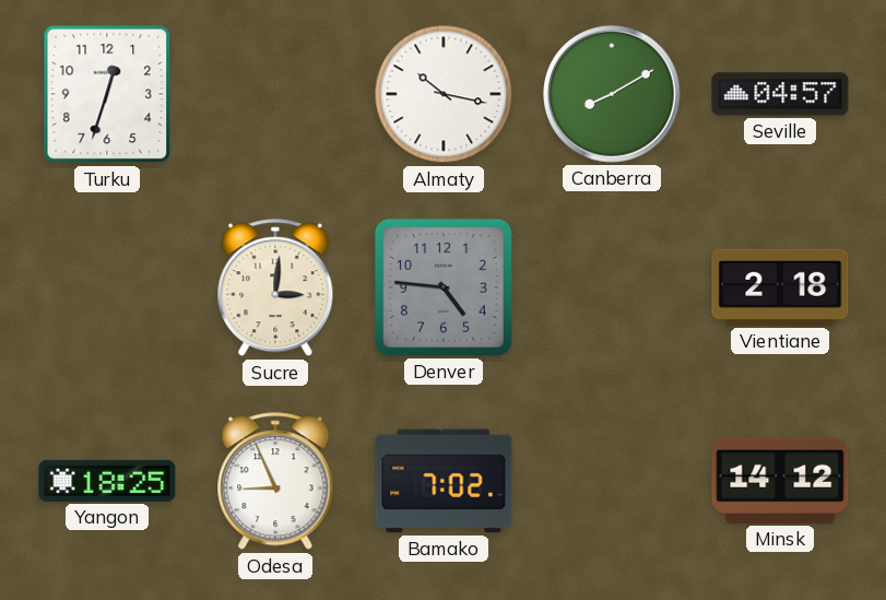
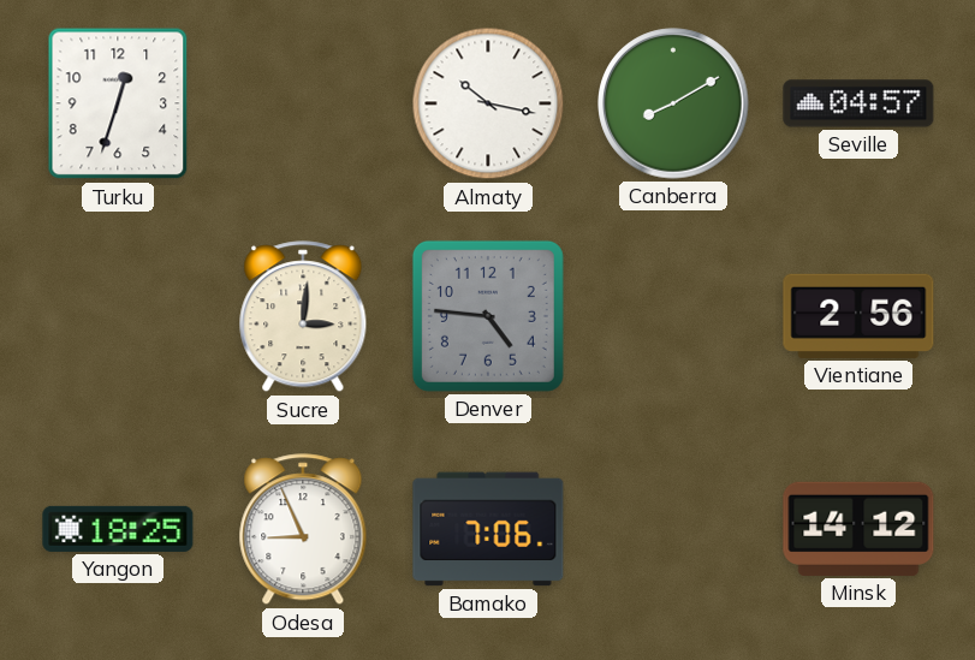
Vientiane: 2:18 -> 2:56 (858, 316)
Bamako: 7:02 -> 7:06 (488, 529)
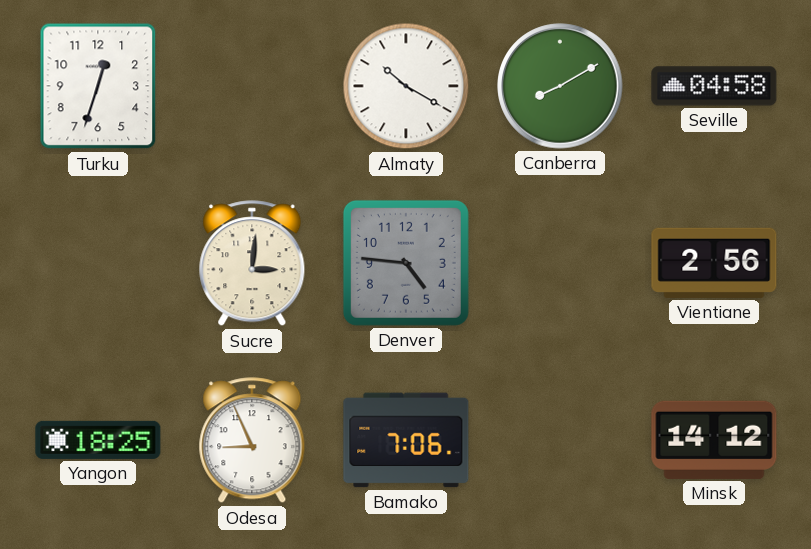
Almaty: 10:17 -> 10:20 (406, 86)
Seville: 04:57 -> 04:58 (714, 86)
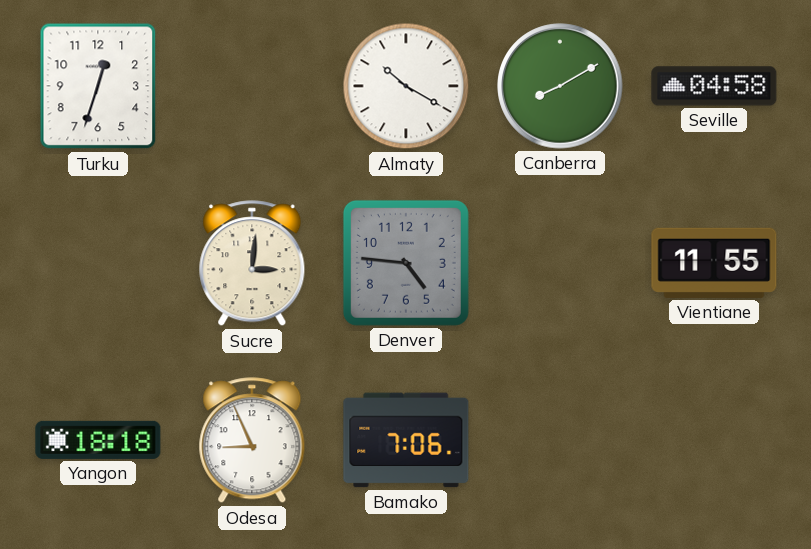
Vientiane: 2:56 -> 11:55 (714, 263)
Yangon: 18:25 -> 18:18 (98, 440)
Minsk: 14:12 -> none (714, 440)
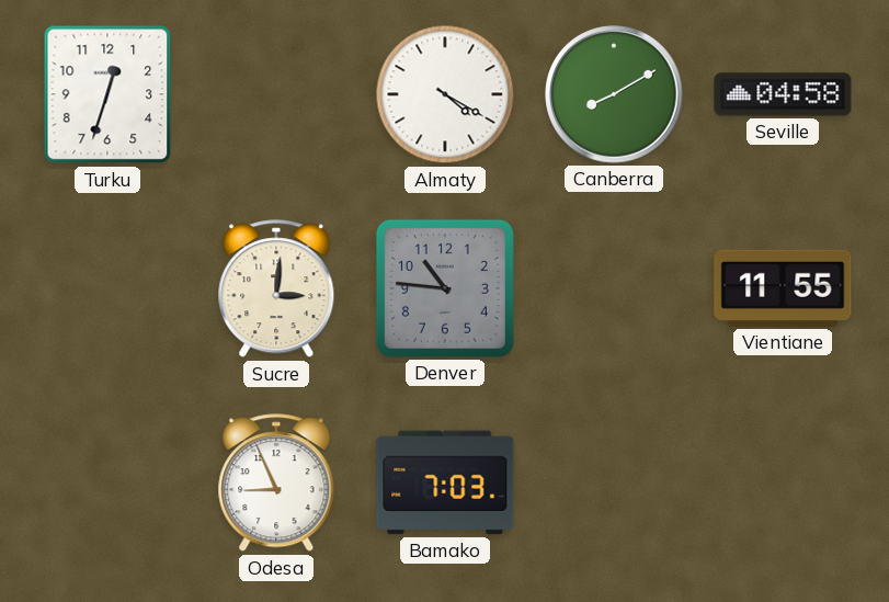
Almaty: 10:20 -> 4:20 (445, 94)
Denver: 4:46 -> 10:46 (445, 288)
Yangon: 18:18 -> none (98, 440)
Bamako: 7:06 -> 7:03 (445, 482)
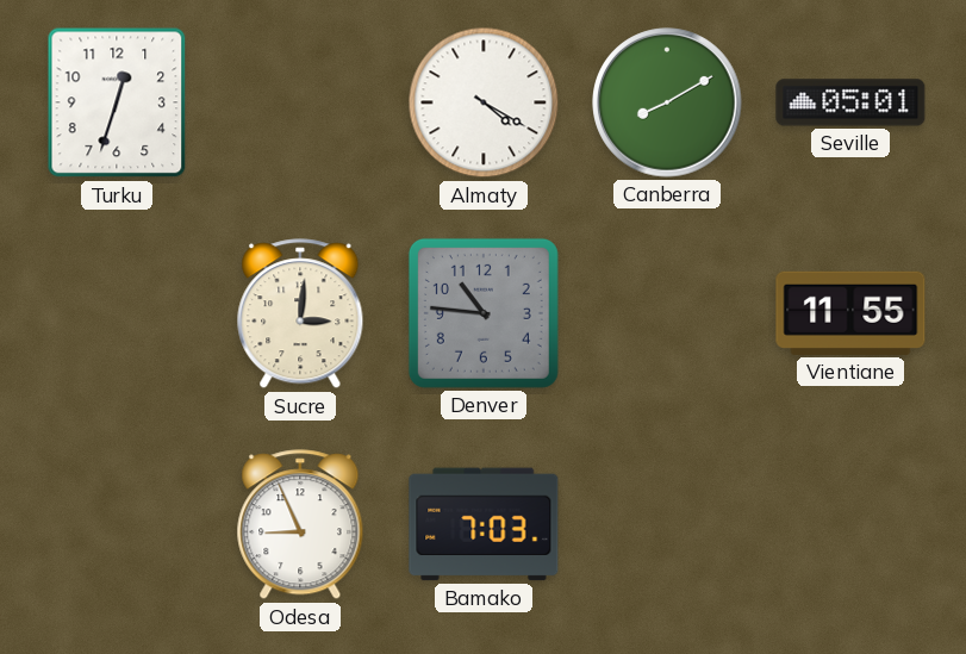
Seville: 04:58 -> 05:01 (850, 102)
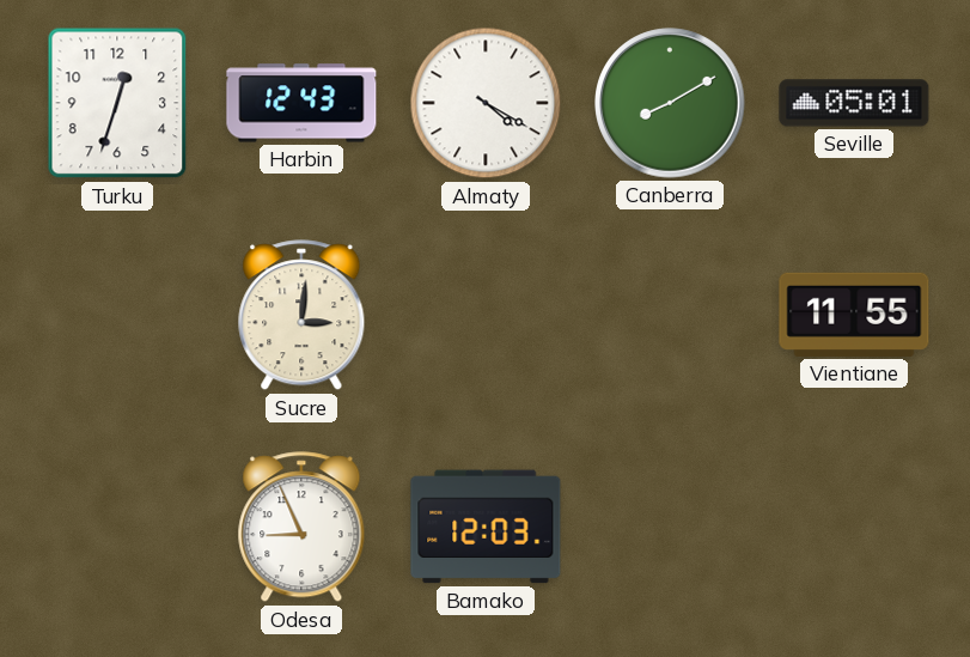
Harbin: none -> 12:43 (301, 103)
Denver: 10:46 -> none (484, 313)
Bamako: 7:03 -> 12:03 (486, 527)
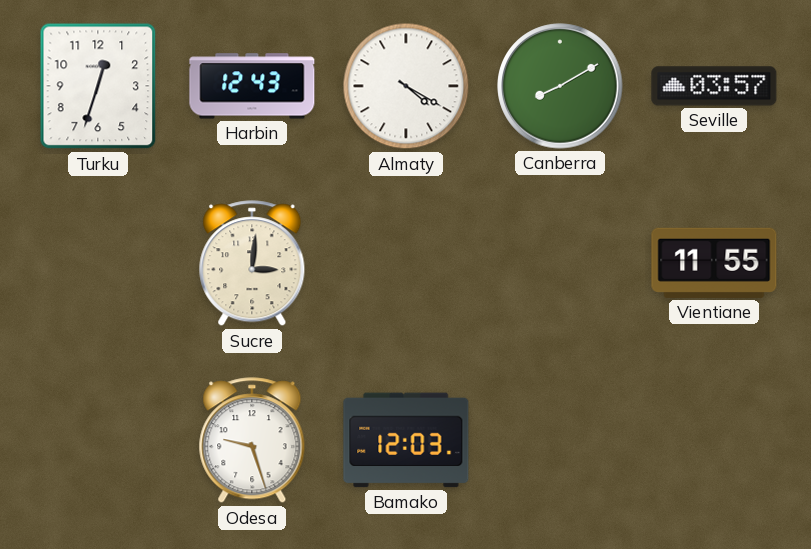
Seville: 05:01 -> 03:57 (714, 86)
Odesa: 8:56 -> 9:27 (252, 441)
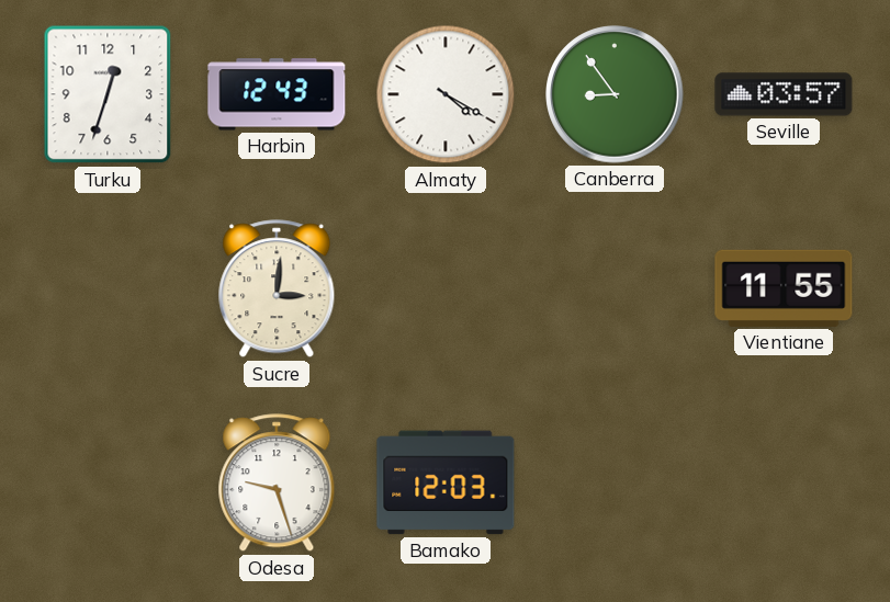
Canberra: 8:10 -> 8:54 (615, 94)
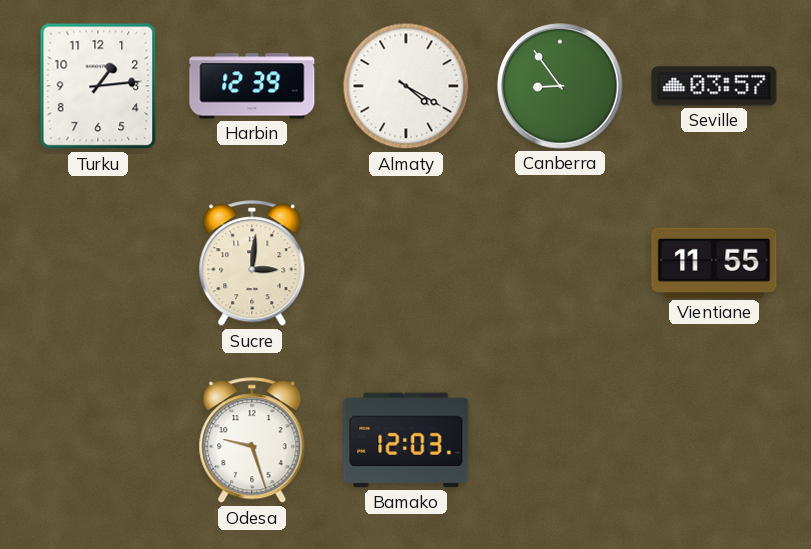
Turku: 12:33 -> 1:14 (98, 86)
Harbin: 12:43 -> 12:39 (252, 86)
